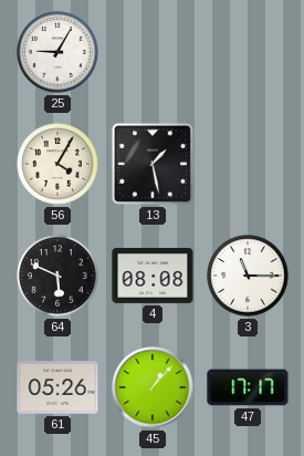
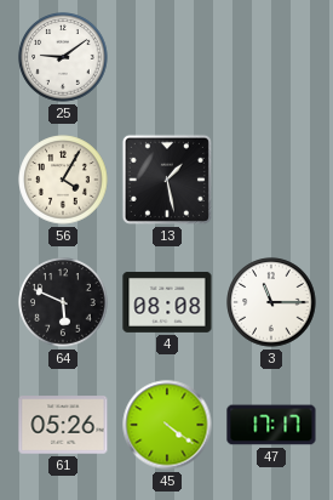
25: 9:05 -> 9:09 (63, 57)
45: 1:07 -> 4:21 (167, 425)
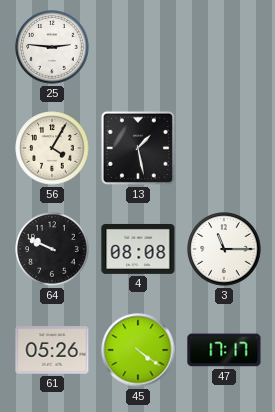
25: 9:09 -> 2:46 (52, 47)
64: 5:49 -> 9:49 (52, 249)
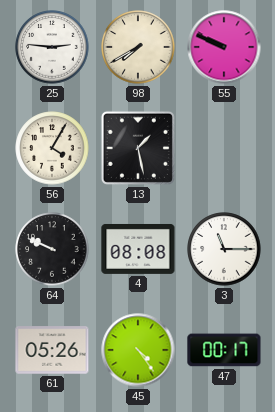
98: none -> 7:40 (138, 47)
55: none -> 9:49 (224, 47)
45: 4:21 -> 4:24 (138, 350)
47: 17:17 -> 00:17 (224, 350)
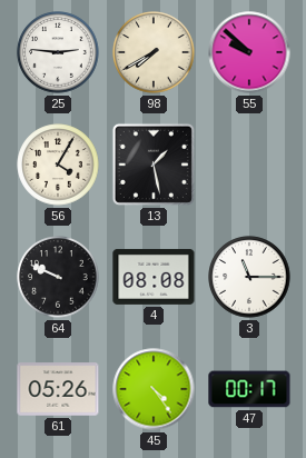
55: 9:49 -> 9:52 (249, 52)
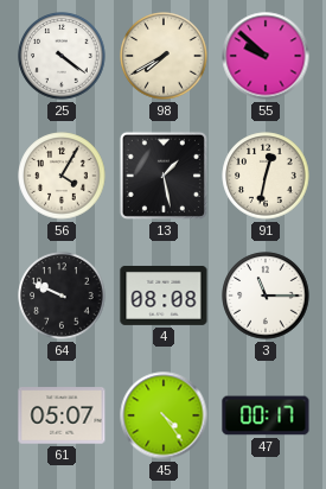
25: 2:46 -> 4:21 (62, 56)
91: none -> 12:32 (266, 176)
61: 05:26 -> 05:07 (62, 415)
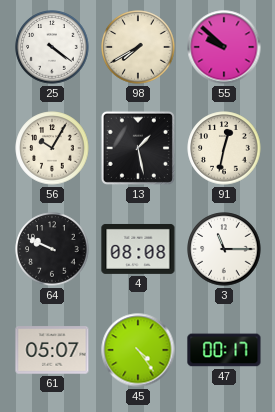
56: 4:05 -> 10:05 (52, 148)
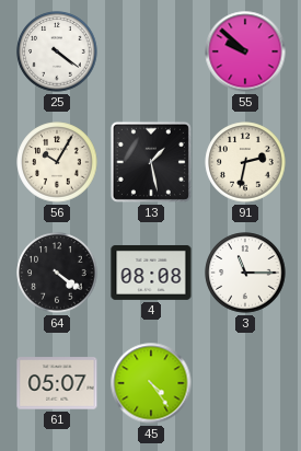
98: 7:40 -> none (138, 47)
91: 12:32 -> 2:32 (245, 162)
64: 9:49 -> 4:21 (57, 273)
47: 00:17 -> none (224, 350)
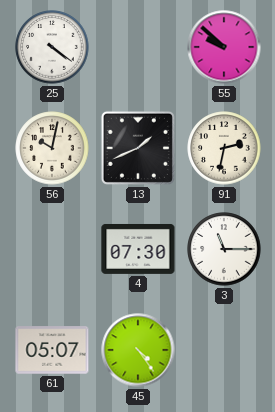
56: 10:05 -> 10:02 (52, 148)
13: 1:28 -> 1:41 (138, 148)
64: 4:21 -> none (57, 273)
4: 08:08 -> 07:30 (138, 249)
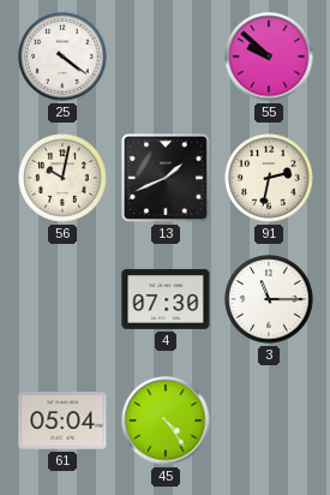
61: 05:07 -> 05:04 (62, 421)
